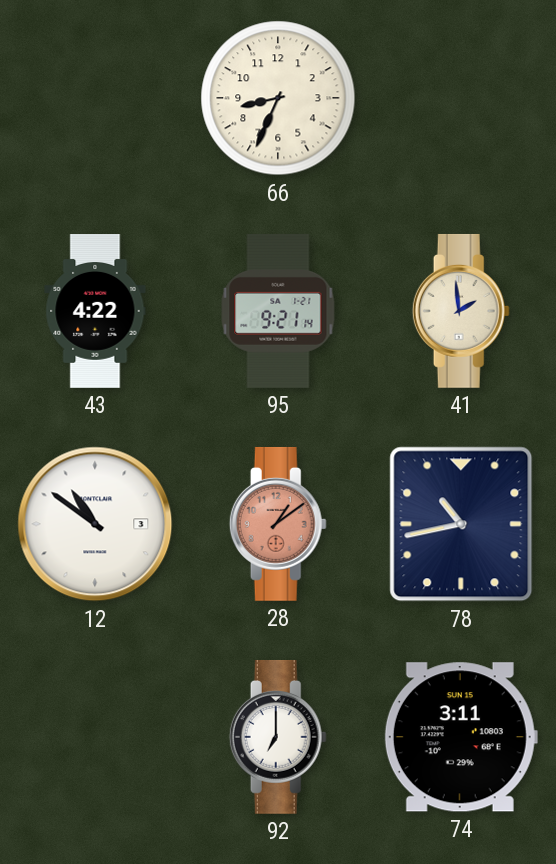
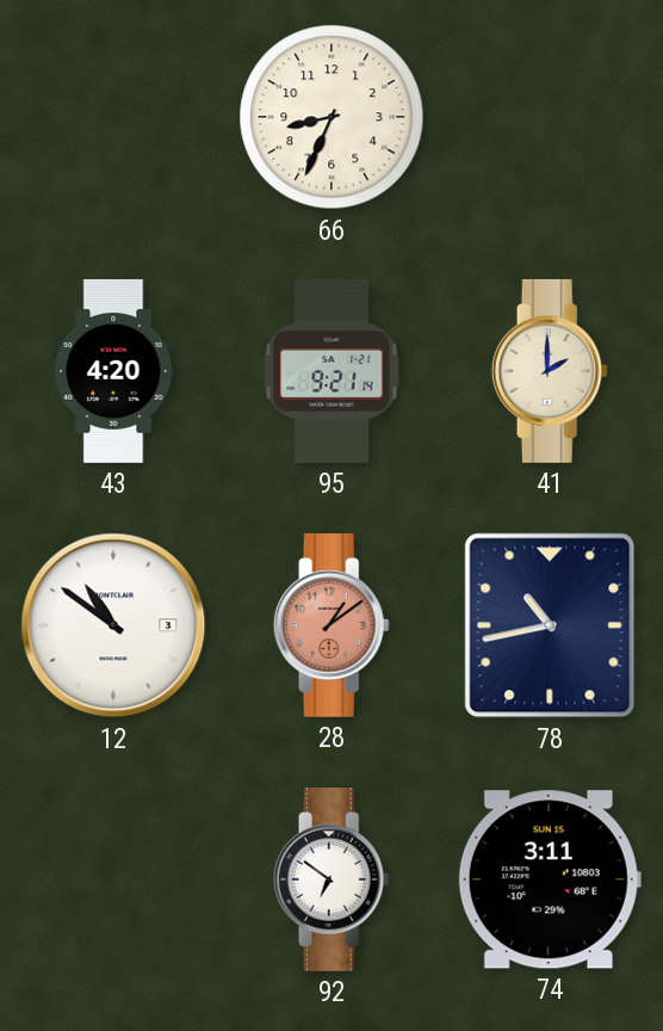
43: 4:22 -> 4:20 (113, 372)
41: 1:59 -> 2:00 (550, 371)
92: 7:00 -> 6:51 (331, 879)
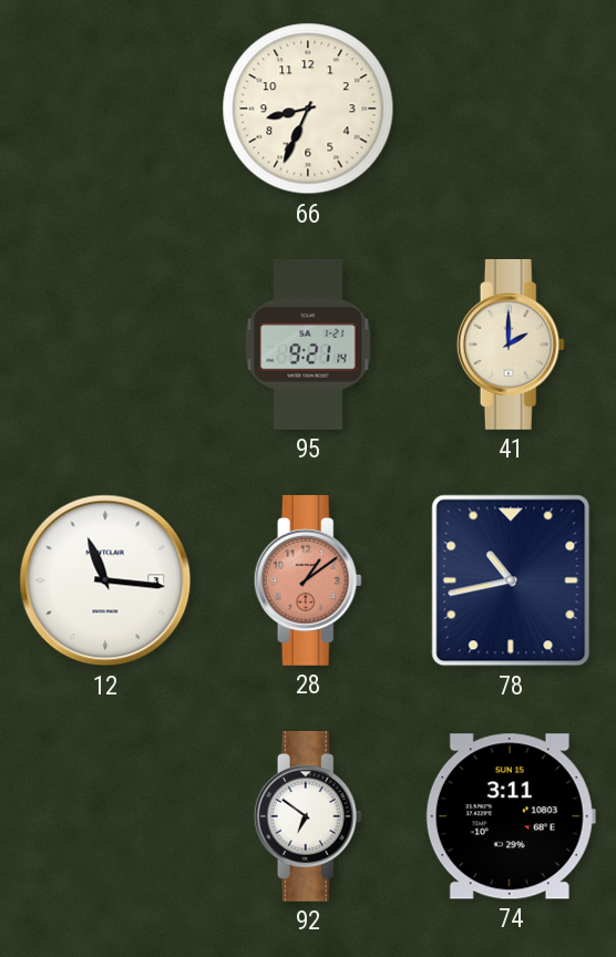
43: 4:20 -> none (113, 372)
12: 10:51 -> 11:16 (105, 580)
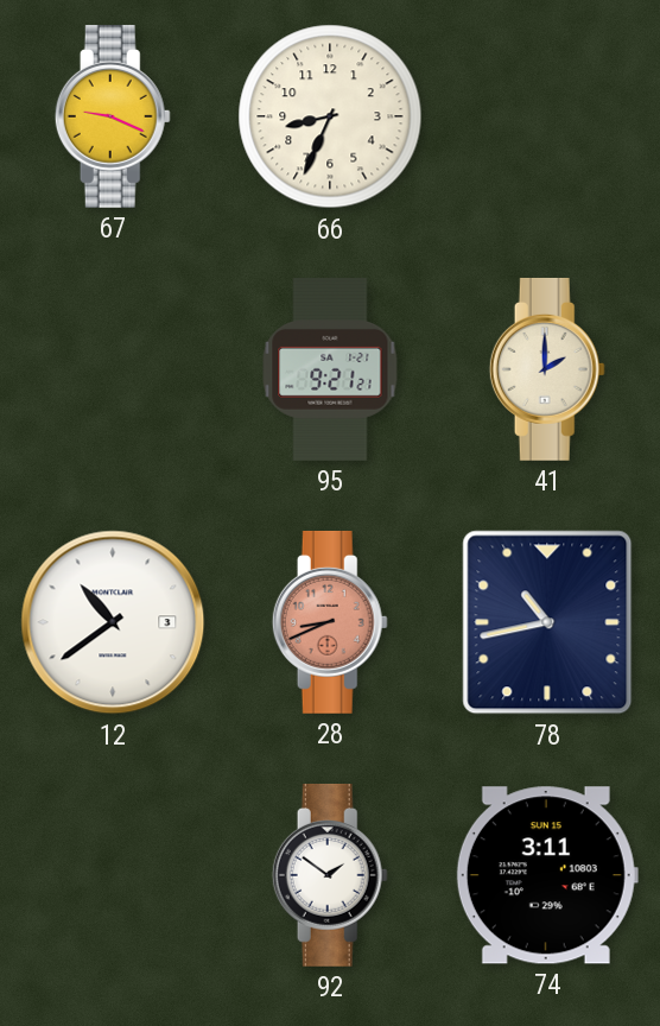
67: none -> 9:19 (113, 116)
95: 9:21:14 -> 9:21:21 (330, 369)
12: 11:16 -> 10:39 (113, 622)
28: 1:09 -> 8:41 (330, 622)
92: 6:51 -> 1:51 (330, 875)
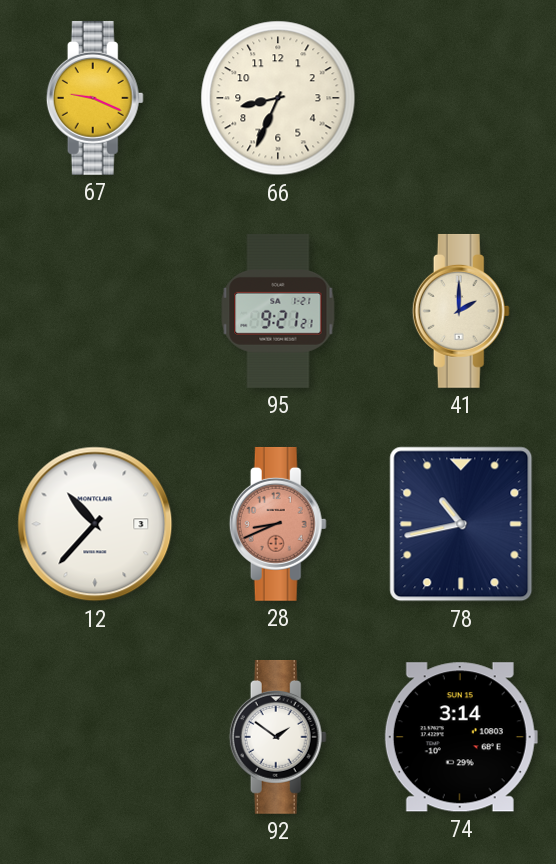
12: 10:39 -> 10:37 (95, 524)
74: 3:11 -> 3:14 (461, 737)
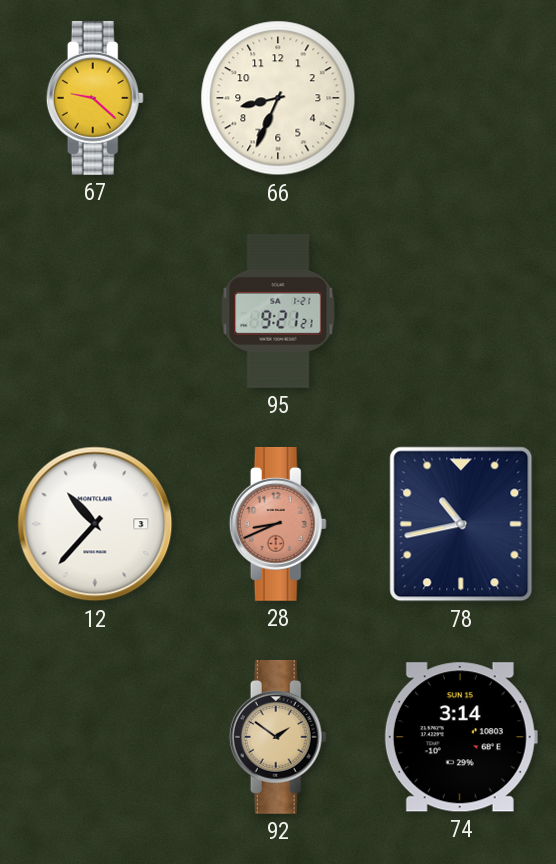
67: 9:19 -> 9:22 (95, 98)
41: 2:00 -> none (461, 311)
92 dial: white -> champagne (278, 737)
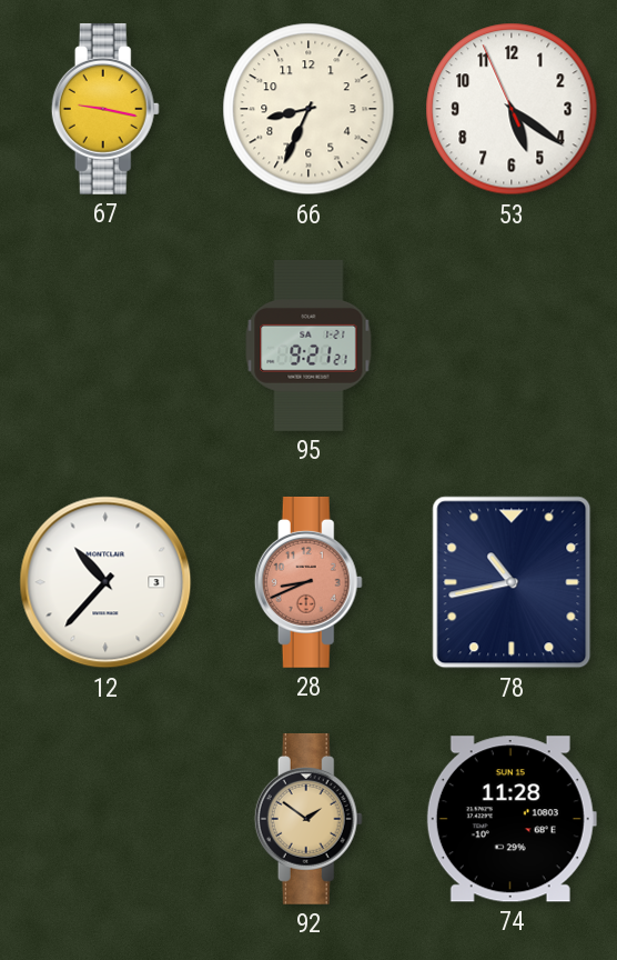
67: 9:22 -> 9:17 (105, 109)
53: none -> 5:20 (512, 109)
74: 3:14 -> 11:28 (512, 819)
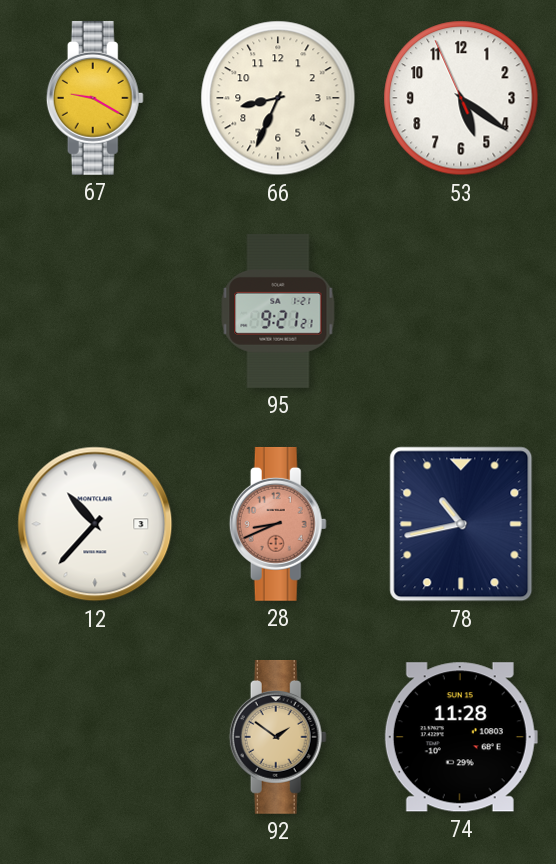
67: 9:17 -> 9:20 (95, 98)
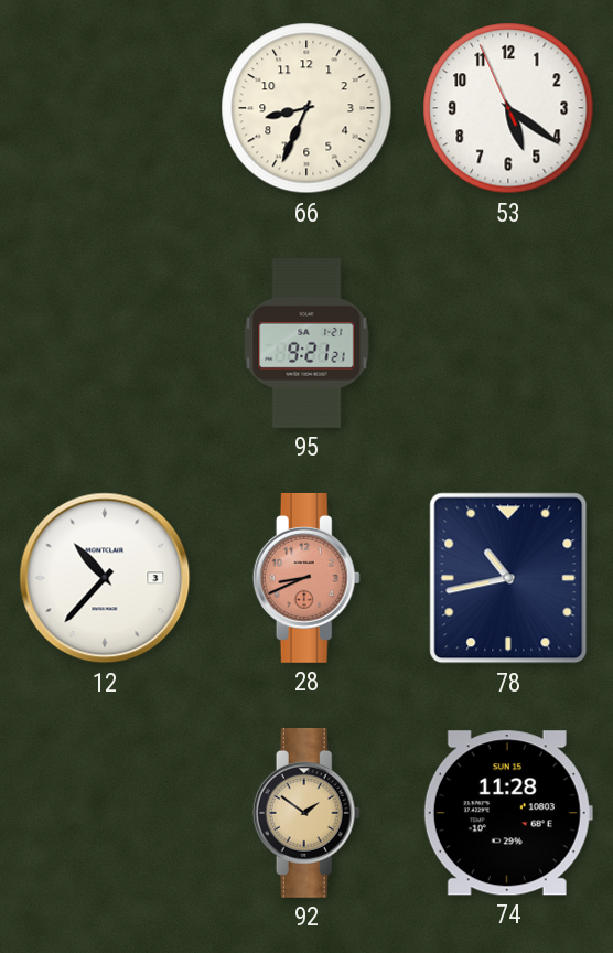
67: 9:20 -> none (95, 98)
